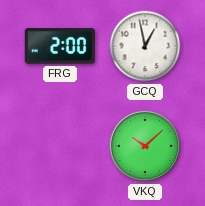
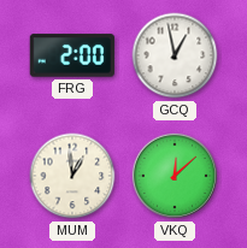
MUM: none -> 12:59 (72, 176)
VKQ: 10:08 -> 12:08 (175, 176)
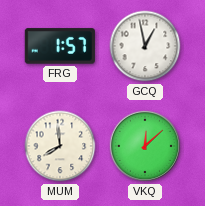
FRG: 2:00 -> 1:57 (60, 46)
MUM: 12:59 -> 7:59 (60, 146)
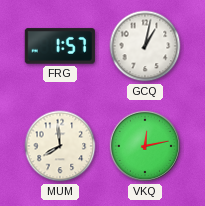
GCQ: 12:58 -> 1:02 (145, 46)
VKQ: 12:08 -> 12:13 (145, 146)
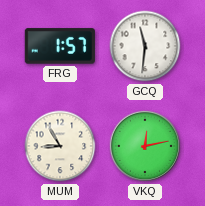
GCQ: 1:02 -> 11:31 (145, 46)
MUM: 7:59 -> 8:55 (60, 146)
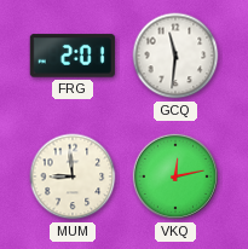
FRG: 1:57 -> 2:01 (73, 56)
MUM: 8:55 -> 8:59 (73, 176)
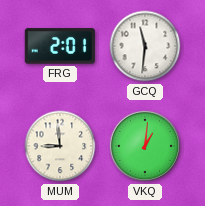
VKQ: 12:13 -> 1:01 (145, 146)
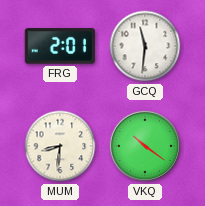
MUM: 8:59 -> 8:31 (60, 146)
VKQ: 1:01 -> 10:21 (145, 146)
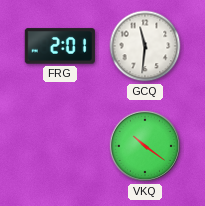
MUM: 8:31 -> none (60, 146)
